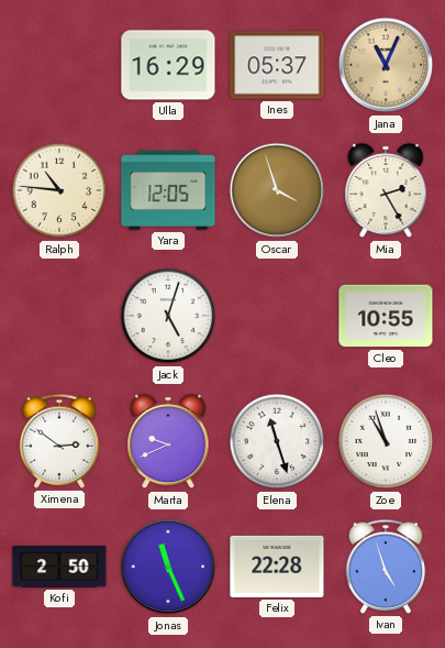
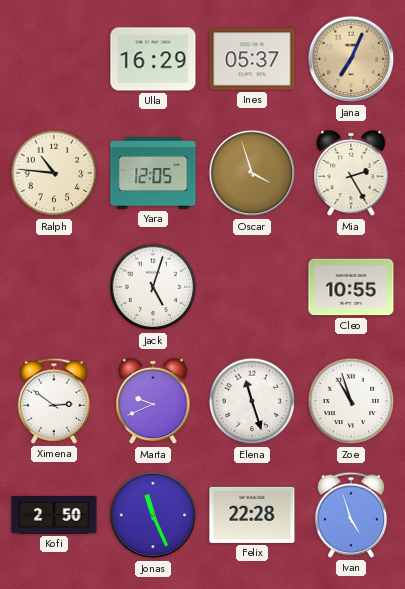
Jana: 11:04 -> 7:04 (351, 59)
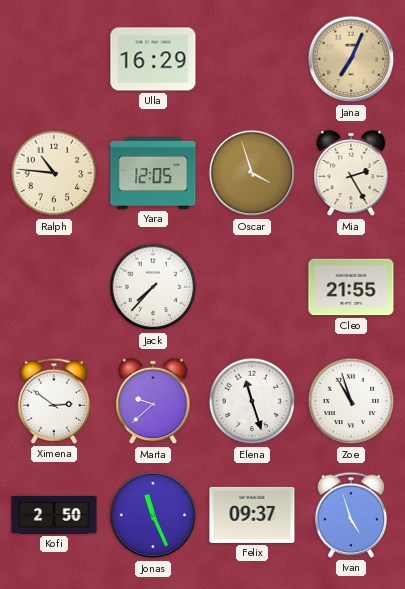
Ines: 05:37 -> none (252, 59)
Jack: 5:03 -> 7:37 (153, 287)
Cleo: 10:55 -> 21:55 (351, 287)
Marta: 9:41 -> 9:38 (153, 401)
Felix: 22:28 -> 09:37 (252, 515)
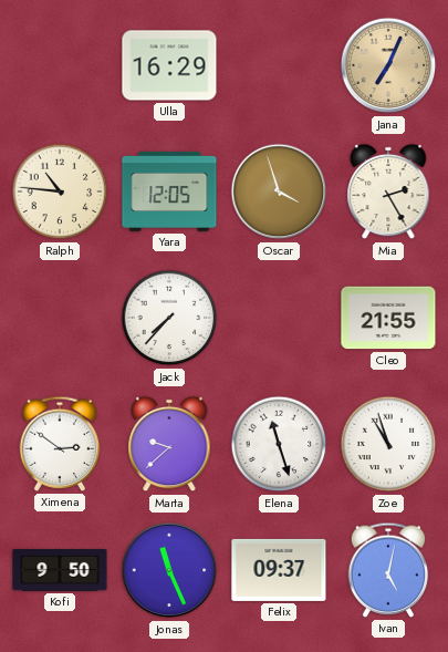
Kofi: 2:50 -> 9:50 (60, 571)
Ivan: 4:57 -> 5:02 (388, 570)
